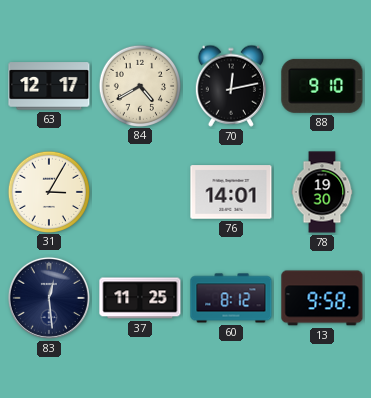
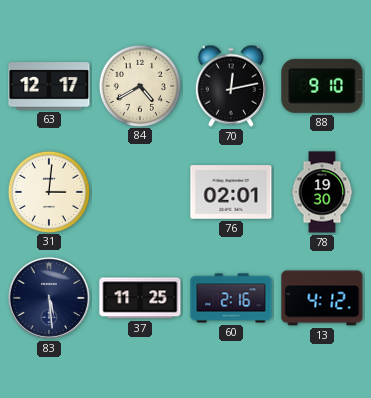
31: 3:05 -> 3:01 (48, 191)
76: 14:01 -> 02:01 (231, 192)
83: 12:29 -> 5:29 (49, 298)
60: 8:12 -> 2:16 (231, 298)
13: 9:58 -> 4:12 (322, 298)
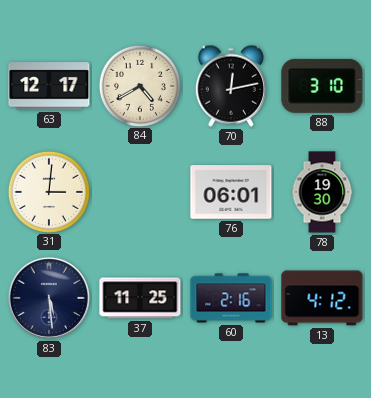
88: 9:10 -> 3:10 (322, 86)
76: 02:01 -> 06:01 (231, 192)
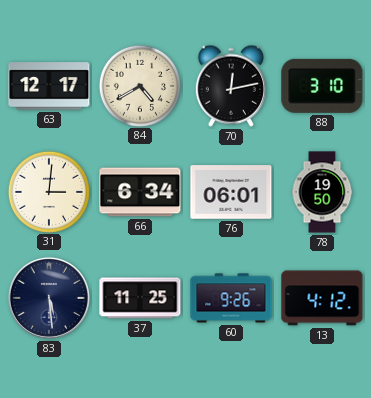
66: none -> 6:34 (140, 192)
78: 19:30 -> 19:50 (322, 192)
60: 2:16 -> 9:26 (231, 298)
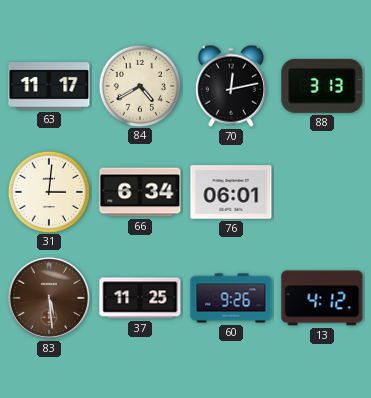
63: 12:17 -> 11:17 (49, 86)
88: 3:10 -> 3:13 (322, 86)
78: 19:50 -> none (322, 192)
83 dial: navy -> brown (49, 298)
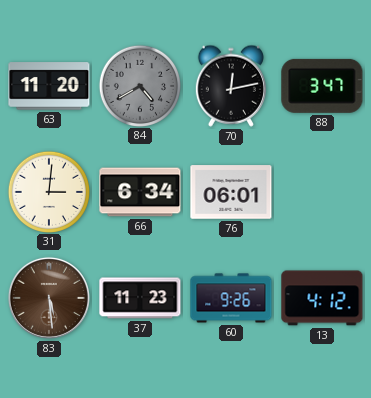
63: 11:17 -> 11:20 (49, 86)
84 dial: cream -> grey (139, 85)
88: 3:13 -> 3:47 (322, 86)
37: 11:25 -> 11:23 (140, 298)
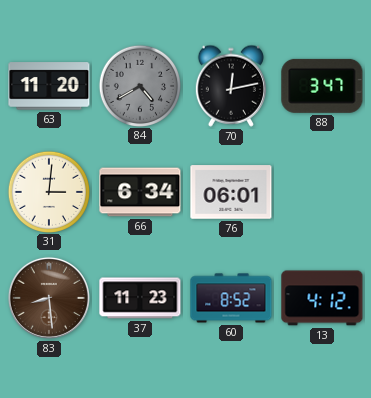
83: 5:29 -> 8:29 (49, 298)
60: 9:26 -> 8:52 (231, 298)
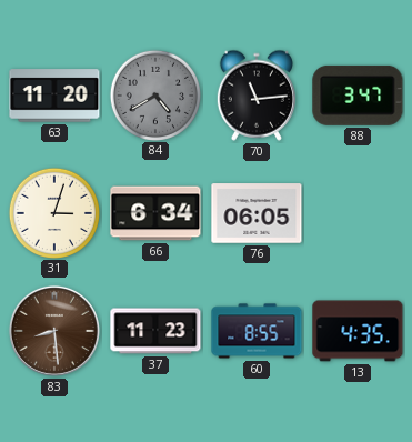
70: 12:13 -> 11:14 (257, 96)
31: 3:01 -> 3:03 (53, 212)
76: 06:01 -> 06:05 (257, 213)
60: 8:52 -> 8:55 (257, 331)
13: 4:12 -> 4:35 (358, 331)
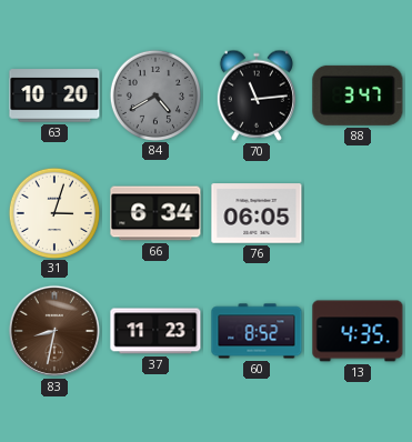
63: 11:20 -> 10:20 (54, 96)
83: 8:29 -> 8:32 (54, 331)
60: 8:55 -> 8:52 (257, 331)
